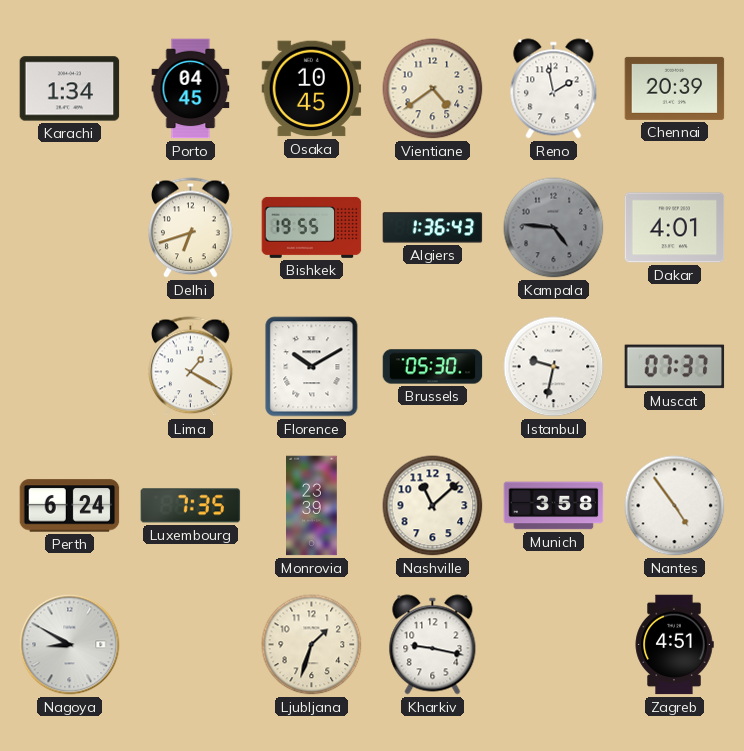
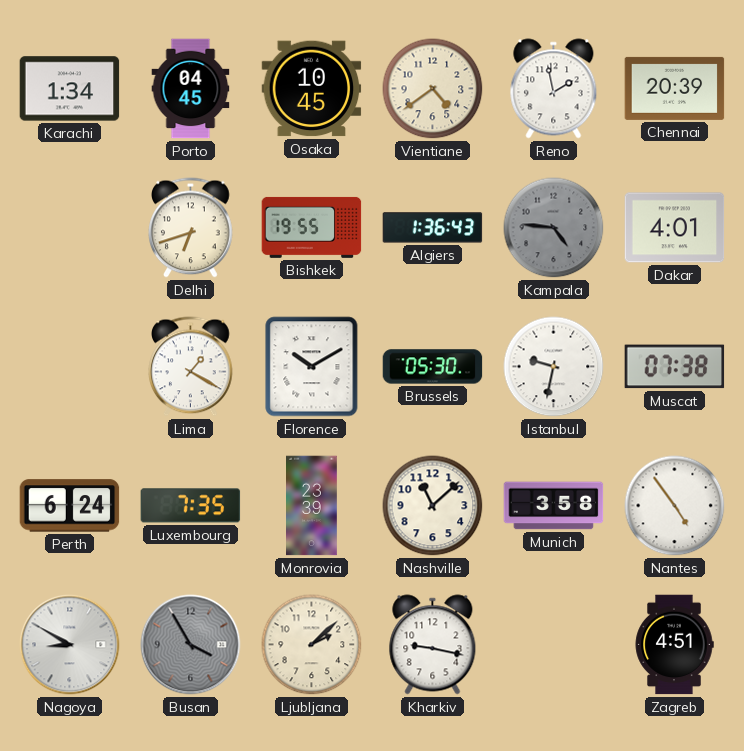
Muscat: 07:37 -> 07:38 (675, 367)
Busan: none -> 3:55 (191, 645)
Ljubljana: 1:33 -> 2:08 (312, 645)
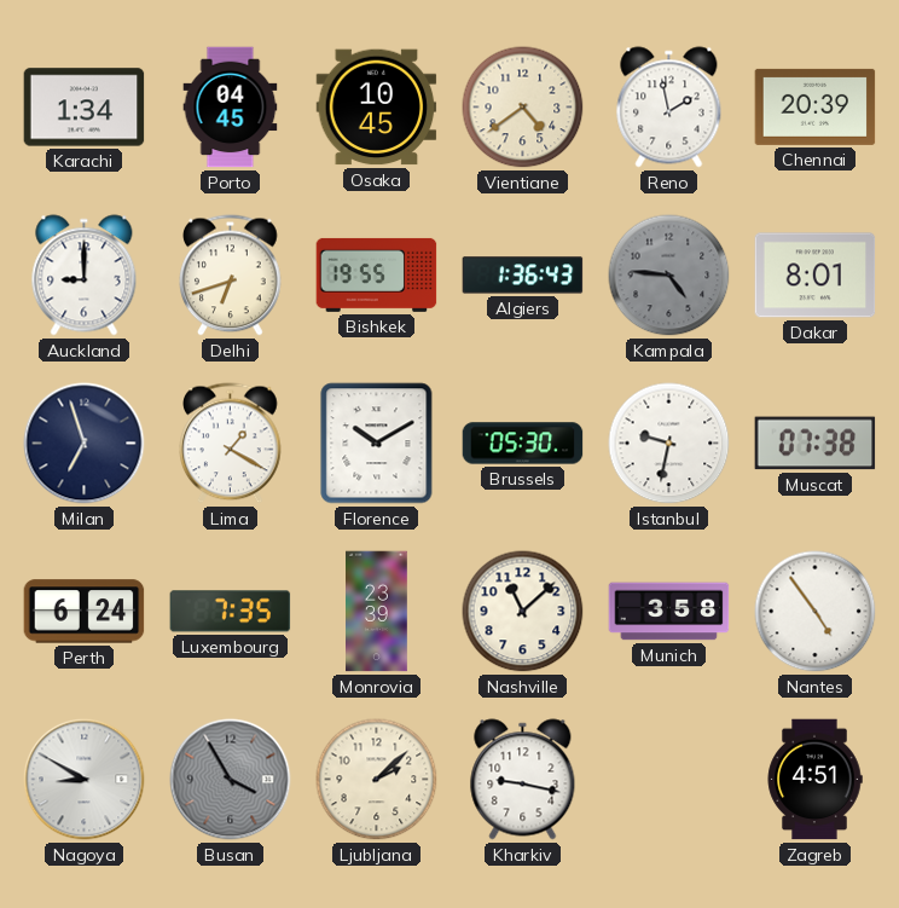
Auckland: none -> 9:00 (85, 276)
Dakar: 4:01 -> 8:01 (816, 276)
Milan: none -> 6:57 (85, 444)
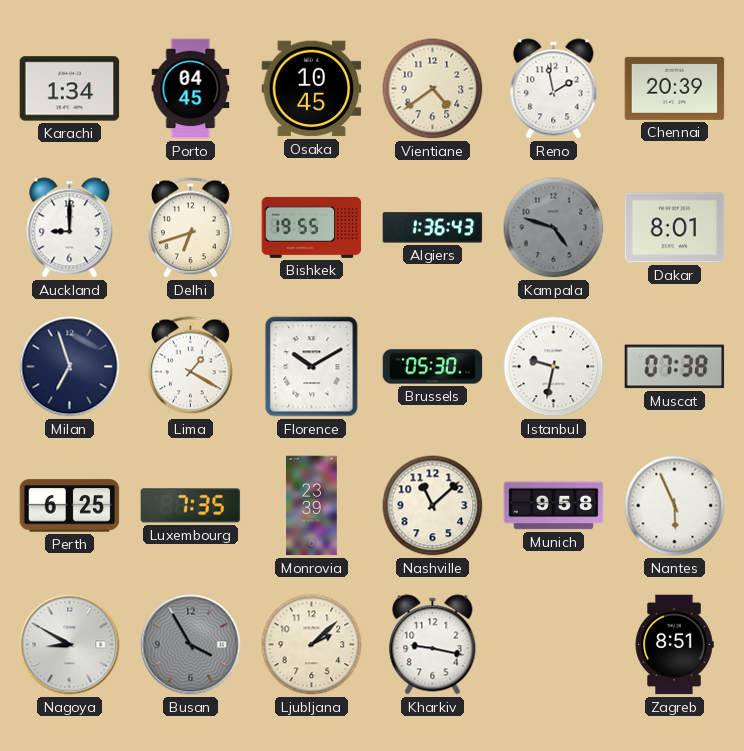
Kampala: 4:46 -> 4:48 (554, 228)
Perth: 6:24 -> 6:25 (70, 506)
Munich: 3:58 -> 9:58 (554, 506)
Nantes: 4:54 -> 5:56 (675, 506)
Zagreb: 4:51 -> 8:51 (674, 645)
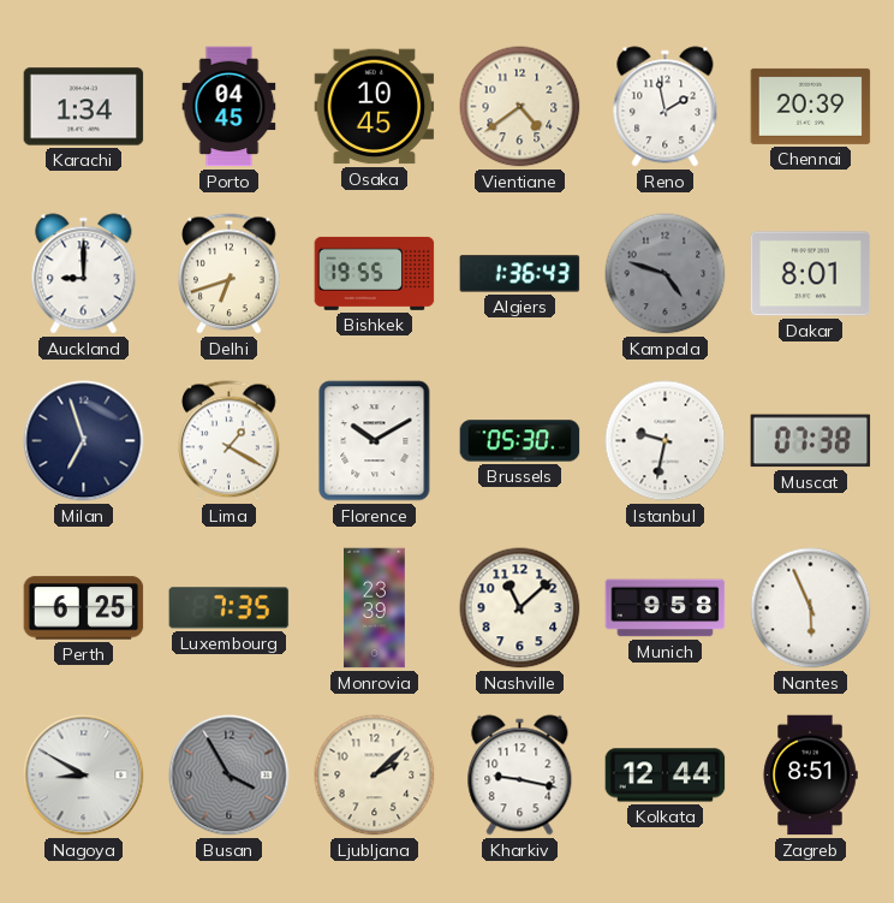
Kolkata: none -> 12:44 (666, 776)
